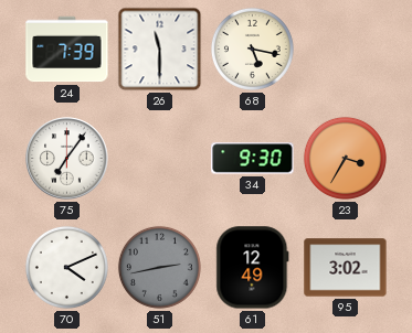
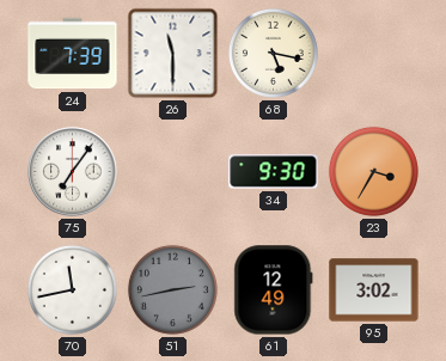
70: 4:11 -> 11:43 (72, 289)
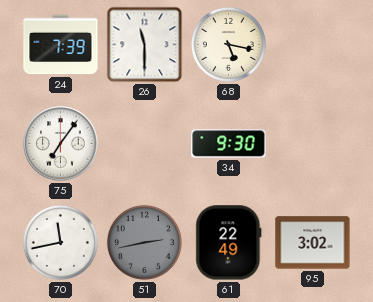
23: 3:35 -> none (373, 171)
61: 12:49 -> 22:49 (229, 243)
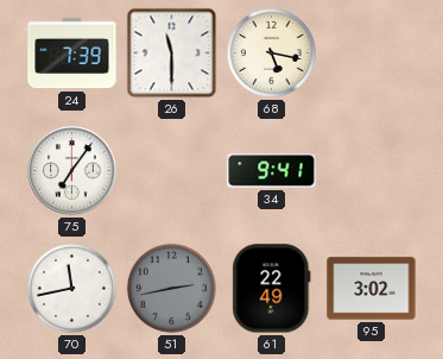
34: 9:30 -> 9:41 (272, 171)
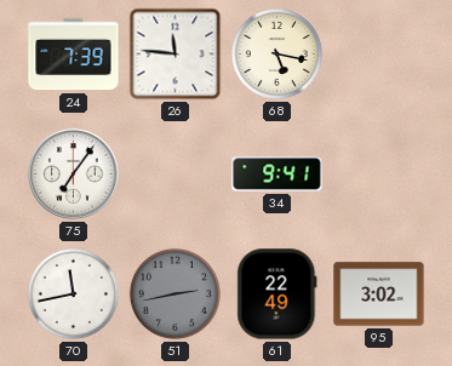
26: 11:30 -> 11:46 (176, 55)
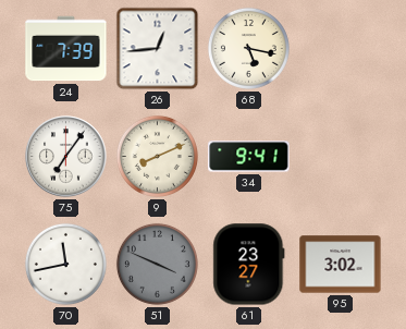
26: 11:46 -> 12:44 (158, 49)
9: none -> 8:11 (157, 156)
51: 2:43 -> 3:49 (157, 264)
61: 22:49 -> 23:27 (249, 265)
